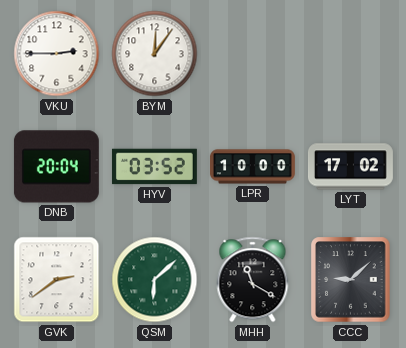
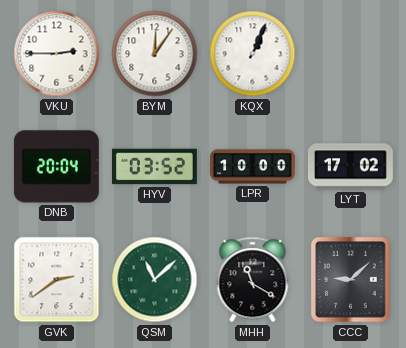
KQX: none -> 1:04 (253, 54)
QSM: 6:08 -> 11:08 (155, 280)
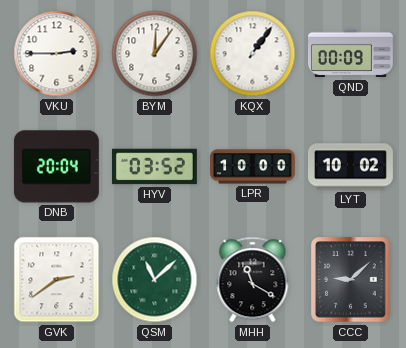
KQX: 1:04 -> 1:06 (253, 54)
QND: none -> 00:09 (350, 54)
LYT: 17:02 -> 10:02 (350, 167)
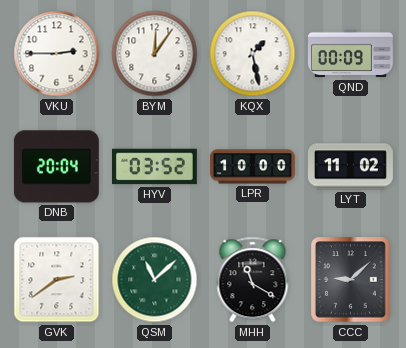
KQX: 1:06 -> 1:28 (253, 54)
LYT: 10:02 -> 11:02 (350, 167)
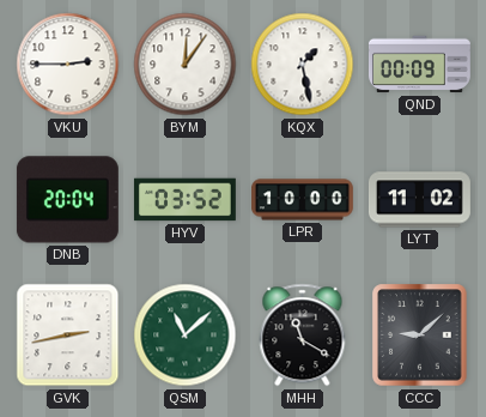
GVK: 2:39 -> 2:43 (68, 336)
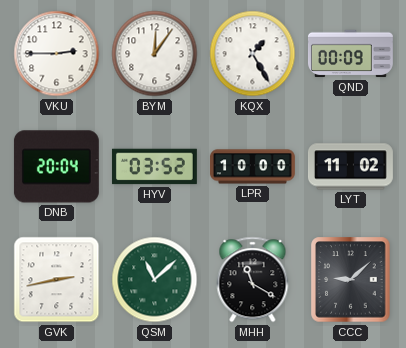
KQX: 1:28 -> 1:25 (253, 54)
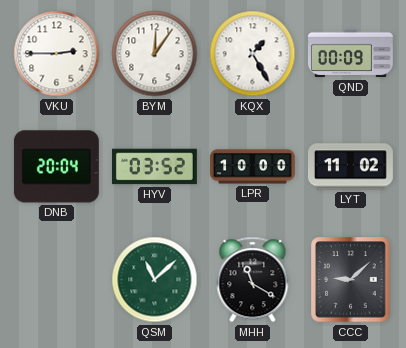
GVK: 2:43 -> none (57, 280)
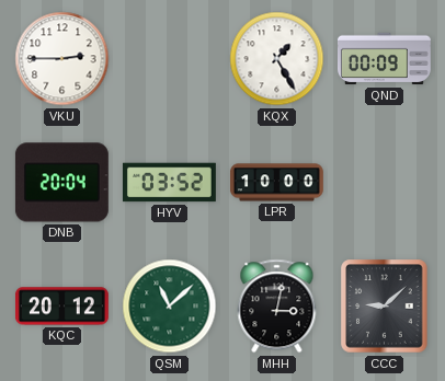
BYM: 12:06 -> none (155, 54)
LYT: 11:02 -> none (350, 167)
KQC: none -> 20:12 (61, 307)
MHH: 11:20 -> 3:02 (277, 307)
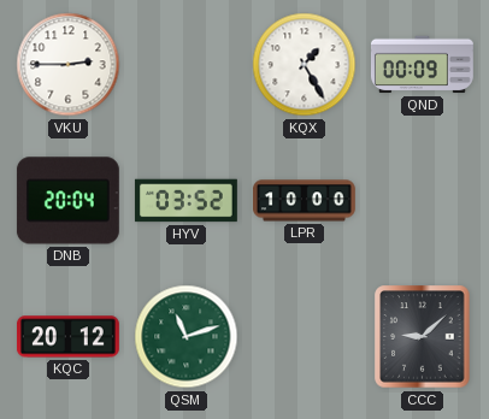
QSM: 11:08 -> 11:12 (187, 337)
MHH: 3:02 -> none (277, 307)
